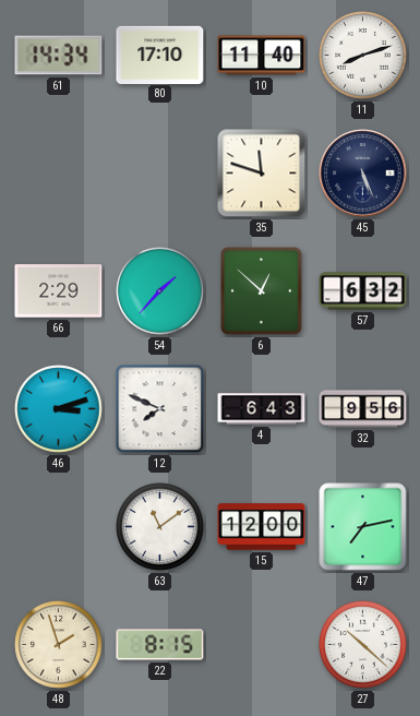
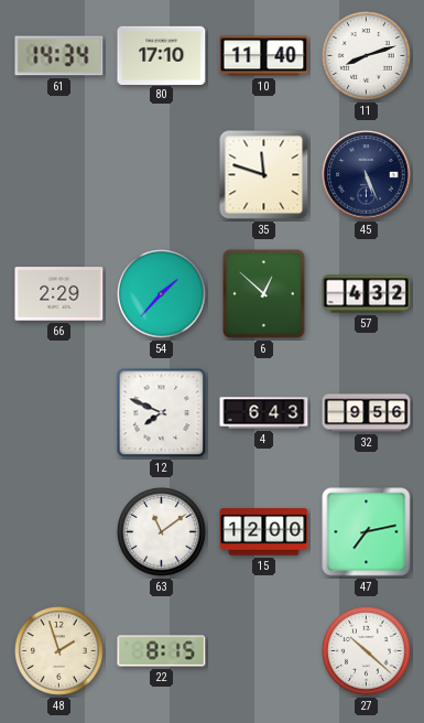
57: 6:32 -> 4:32 (367, 294)
46: 3:12 -> none (59, 409)
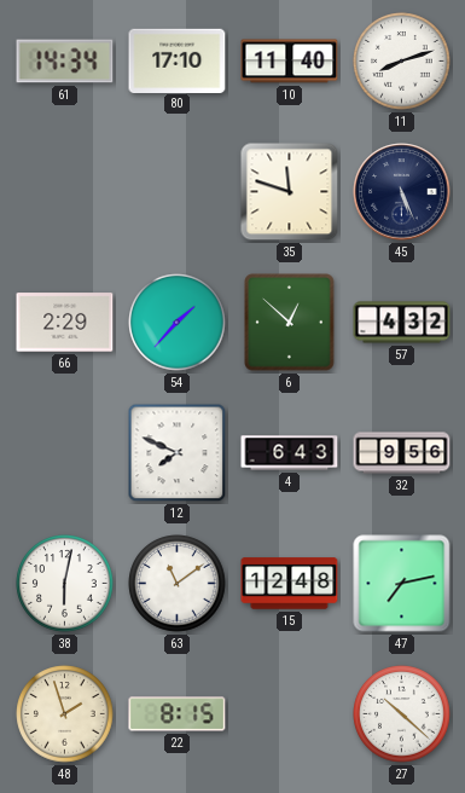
38: none -> 6:02 (65, 584)
15: 12:00 -> 12:48 (290, 584)
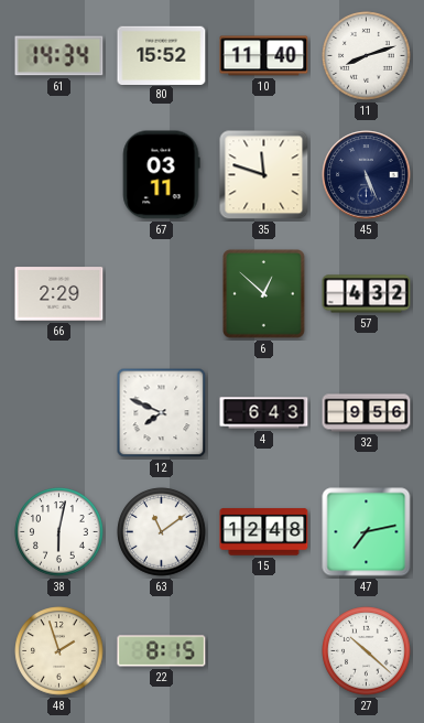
80: 17:10 -> 15:52 (162, 55)
67: none -> 03:11 (161, 175)
54: 1:37 -> none (178, 323)
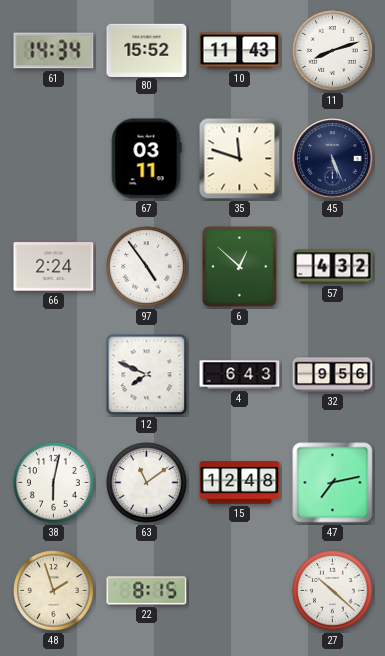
10: 11:40 -> 11:43 (240, 51)
66: 2:29 -> 2:24 (54, 267)
97: none -> 4:54 (147, 267)
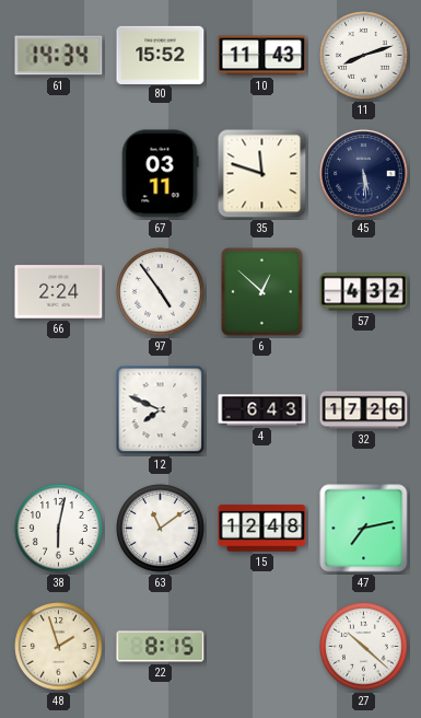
45: 5:26 -> 5:29 (364, 174)
32: 9:56 -> 17:26 (364, 410)
